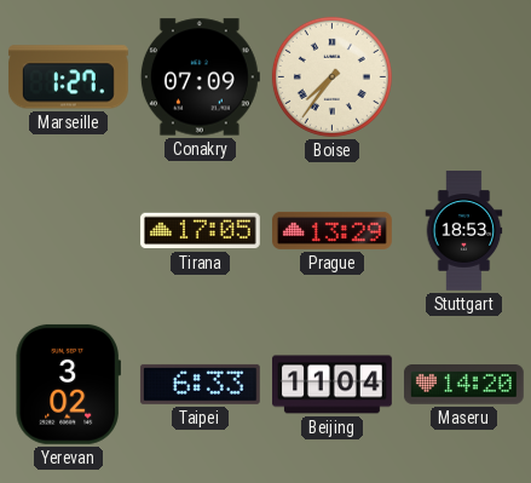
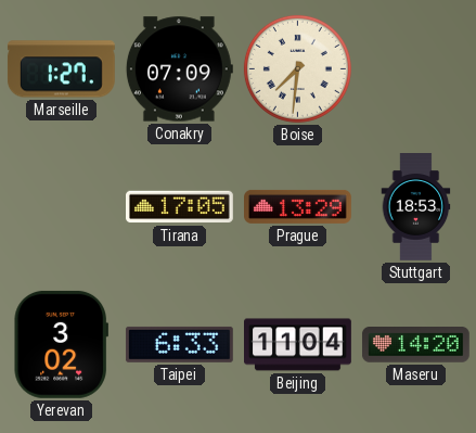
Boise: 7:36 -> 7:31 (297, 68)
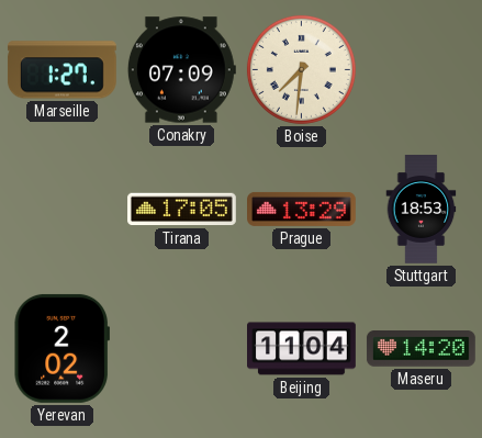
Yerevan: 3:02 -> 2:02 (61, 348)
Taipei: 6:33 -> none (179, 344)
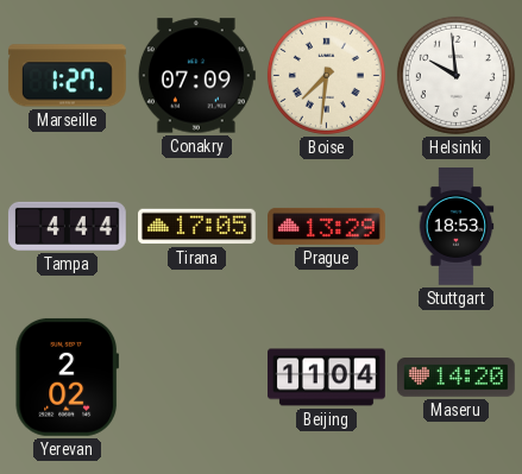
Helsinki: none -> 9:59 (455, 75)
Tampa: none -> 4:44 (67, 226)
